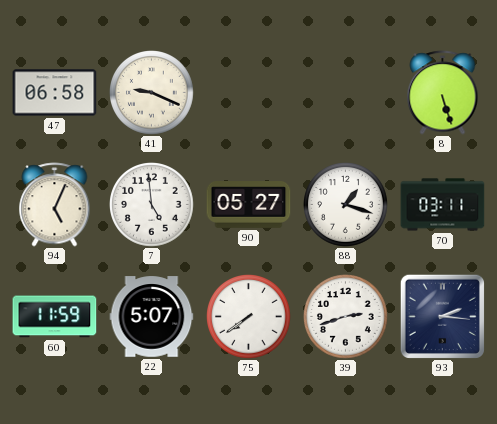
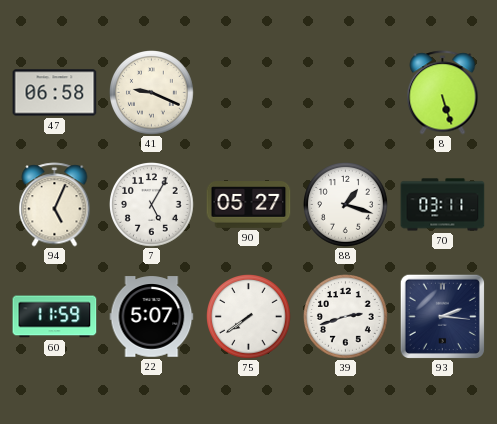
7: 4:59 -> 5:05 (152, 205)
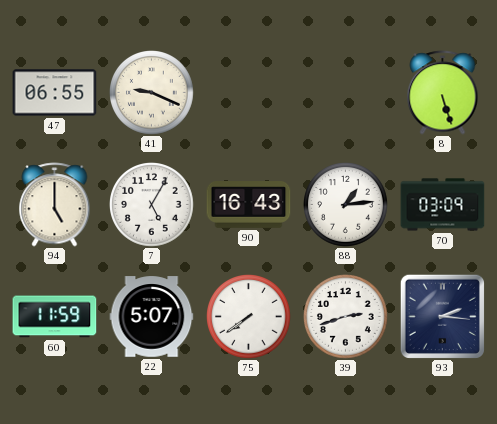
47: 06:58 -> 06:55 (55, 93)
94: 5:04 -> 5:00 (55, 205)
90: 05:27 -> 16:43 (249, 205)
88: 1:18 -> 1:14 (346, 205)
70: 03:11 -> 03:09 (443, 205)
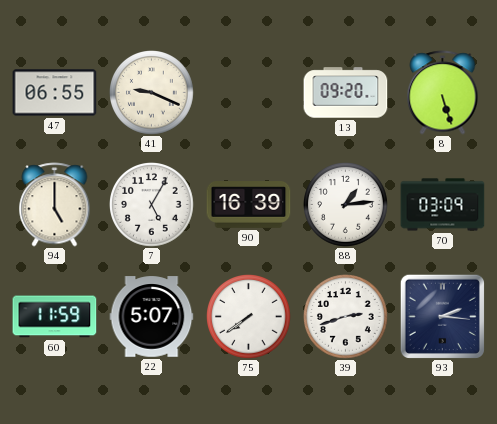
13: none -> 09:20 (346, 93)
90: 16:43 -> 16:39 (249, 205)
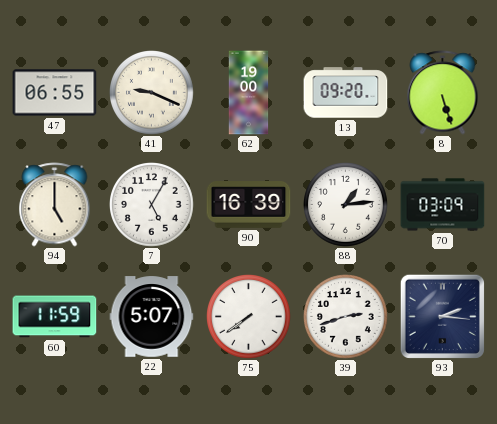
62: none -> 19:00 (249, 93)
